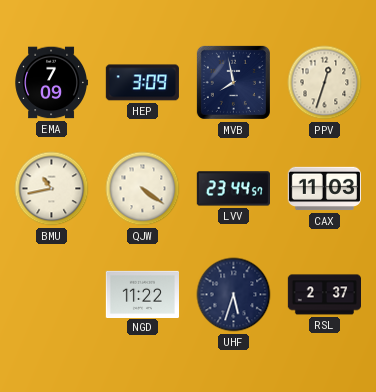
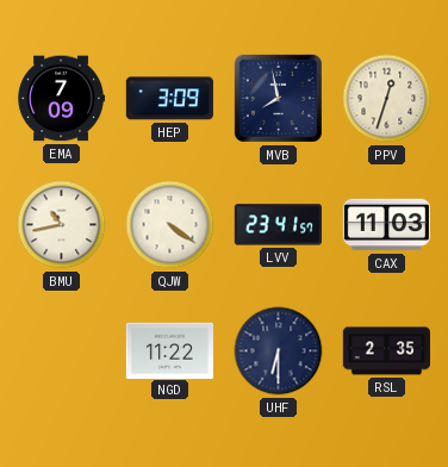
LVV: 23:44 -> 23:41 (278, 225)
UHF: 5:33 -> 6:30 (279, 351)
RSL: 2:37 -> 2:35 (386, 351)
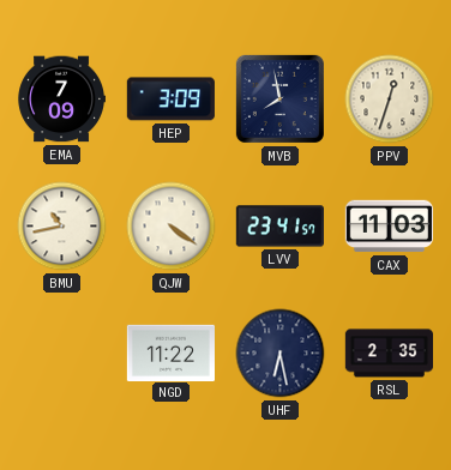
UHF: 6:30 -> 6:28 (281, 354)
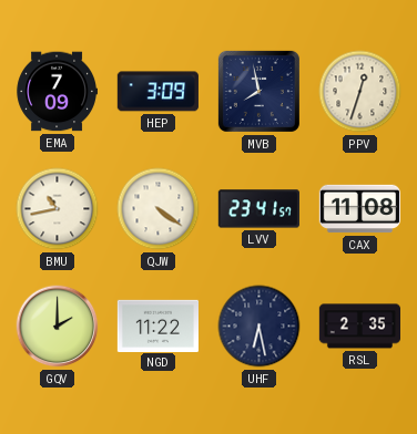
CAX: 11:03 -> 11:08 (359, 209)
GQV: none -> 2:00 (58, 327)
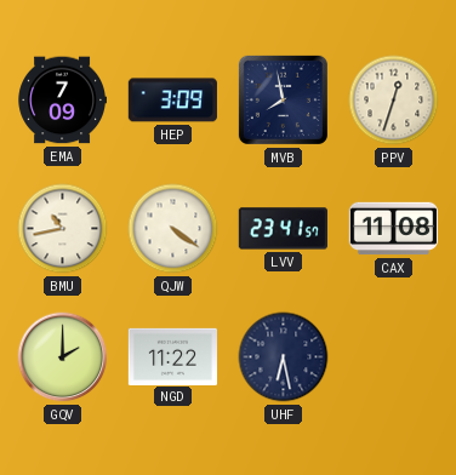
RSL: 2:35 -> none (359, 327)
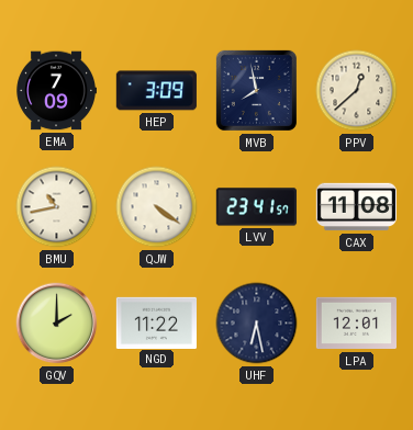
PPV: 12:33 -> 12:38 (357, 91)
LPA: none -> 12:01 (356, 324)
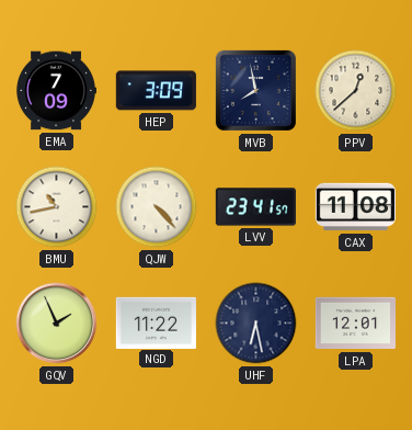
QJW: 4:21 -> 4:23 (157, 207)
GQV: 2:00 -> 1:56 (57, 324)
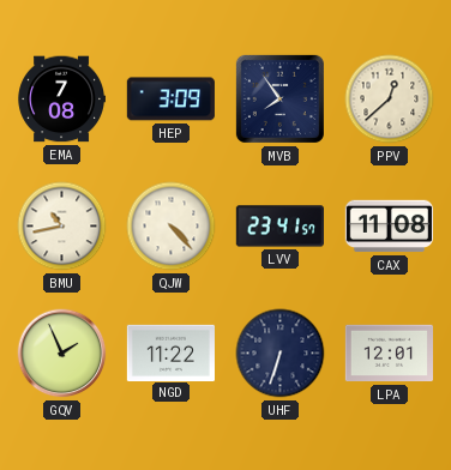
EMA: 7:09 -> 7:08 (61, 100)
MVB: 7:58 -> 7:54 (279, 98)
UHF: 6:28 -> 6:33 (281, 354)
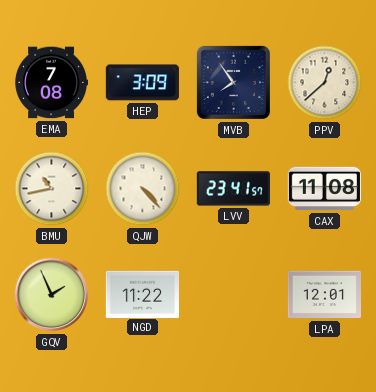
UHF: 6:33 -> none (281, 354)
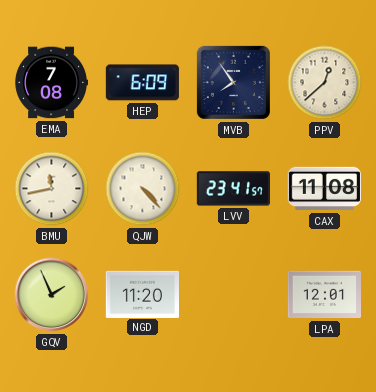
HEP: 3:09 -> 6:09 (142, 83)
BMU: 10:43 -> 11:43 (52, 189)
NGD: 11:22 -> 11:20 (142, 294)
